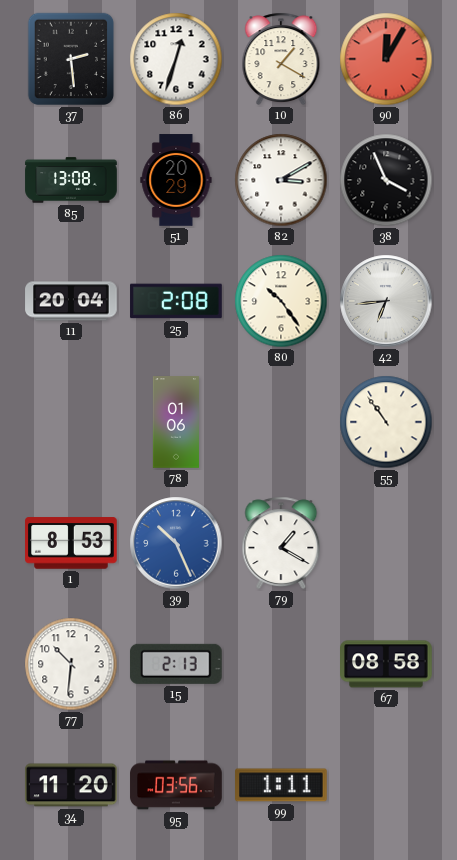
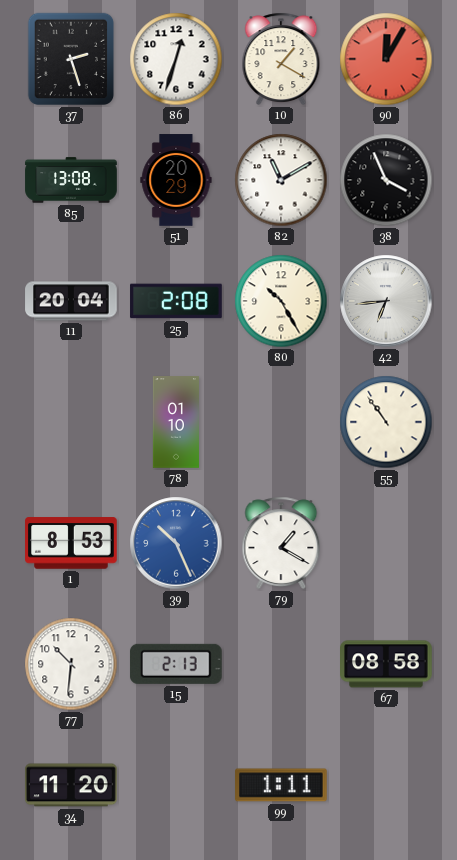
37: 2:29 -> 2:27 (71, 59)
82: 3:10 -> 11:10 (281, 180)
80: 10:24 -> 10:25 (281, 301)
78: 01:06 -> 01:10 (176, 422)
95: 03:56 -> none (176, 785)
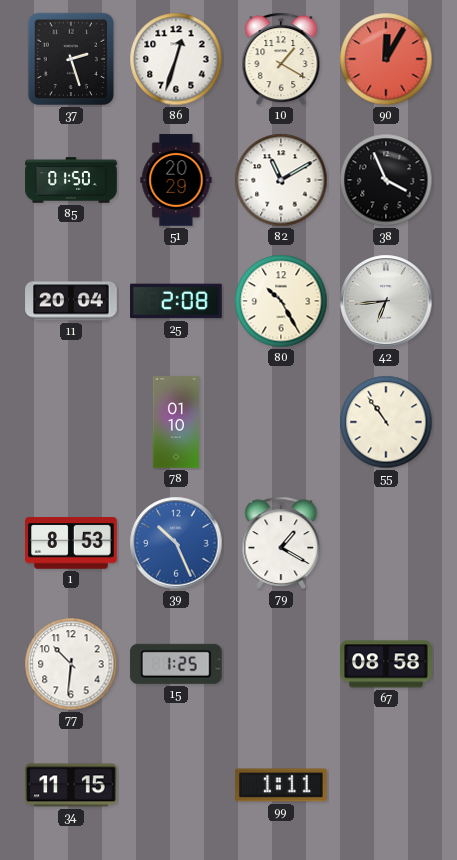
85: 13:08 -> 01:50 (71, 180)
15: 2:13 -> 1:25 (176, 664)
34: 11:20 -> 11:15 (71, 785)
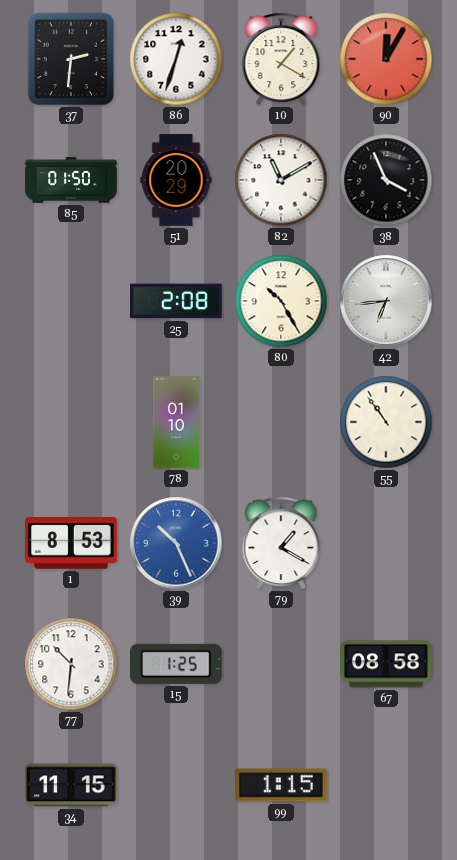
37: 2:27 -> 2:31 (71, 59)
11: 20:04 -> none (71, 301)
99: 1:11 -> 1:15 (281, 785)
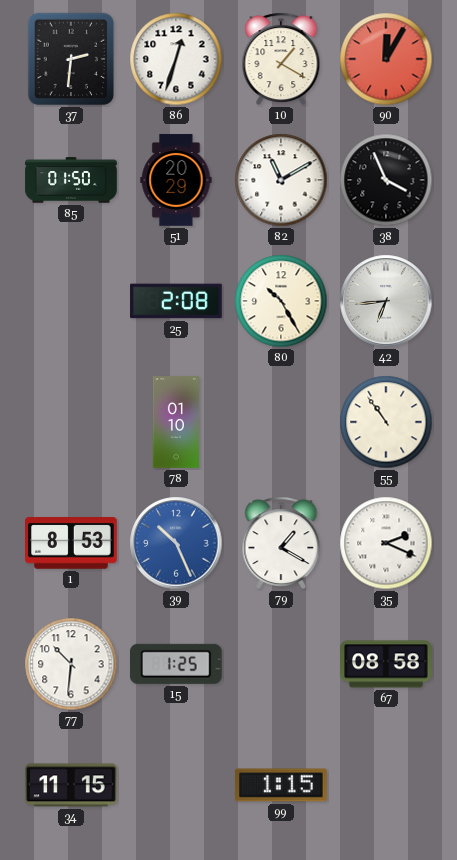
35: none -> 2:19 (386, 543)
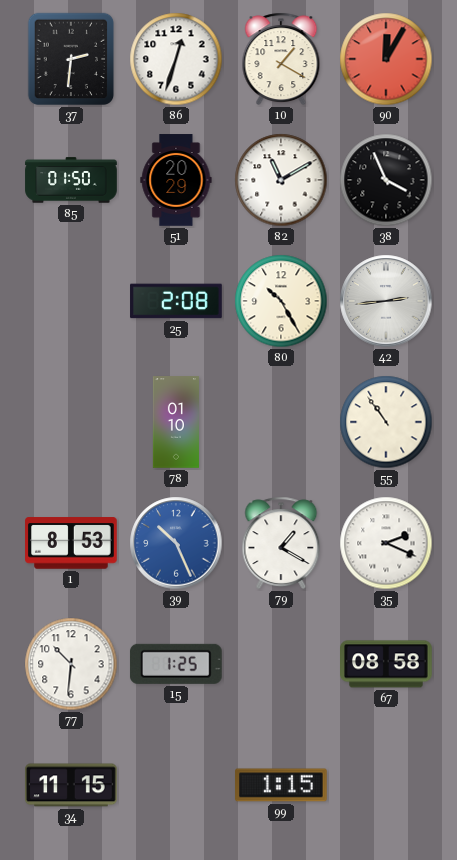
42: 6:44 -> 2:44 (386, 301)
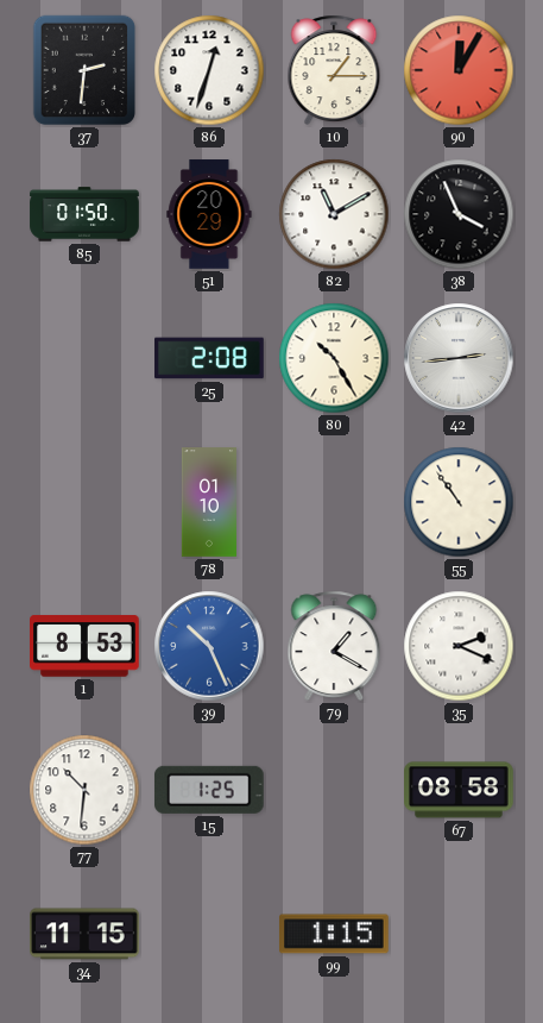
10: 1:20 -> 1:15 (334, 70)
